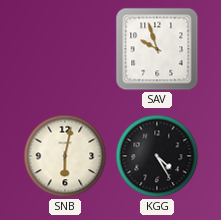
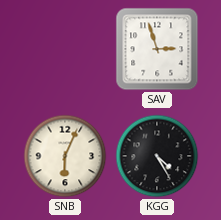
SAV: 9:57 -> 2:57 (157, 49)
SNB: 6:02 -> 6:04 (65, 156)
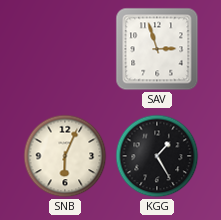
KGG: 4:25 -> 1:25 (157, 156)
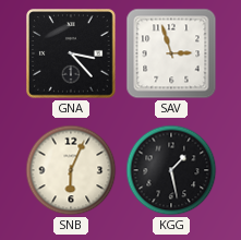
GNA: none -> 3:23 (72, 55)
KGG: 1:25 -> 1:28 (171, 170)
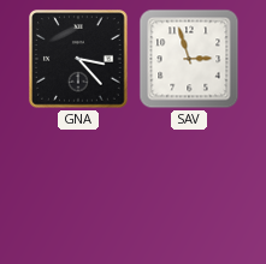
SNB: 6:04 -> none (71, 170)
KGG: 1:28 -> none (171, 170)
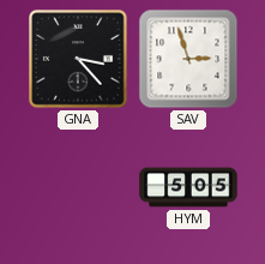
HYM: none -> 5:05 (188, 187)
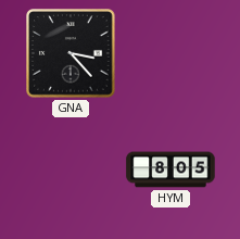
SAV: 2:57 -> none (188, 59)
HYM: 5:05 -> 8:05 (170, 169)
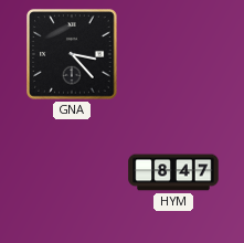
HYM: 8:05 -> 8:47 (173, 172)
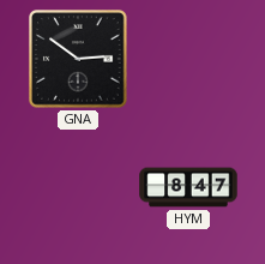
GNA: 3:23 -> 2:51 (79, 60)
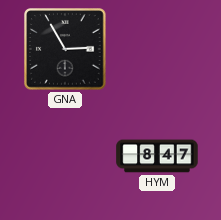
GNA: 2:51 -> 2:55 (66, 50)
